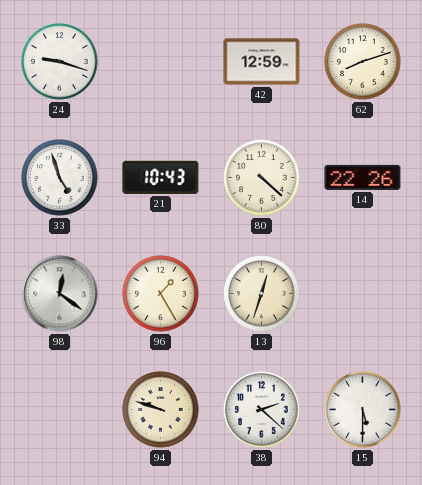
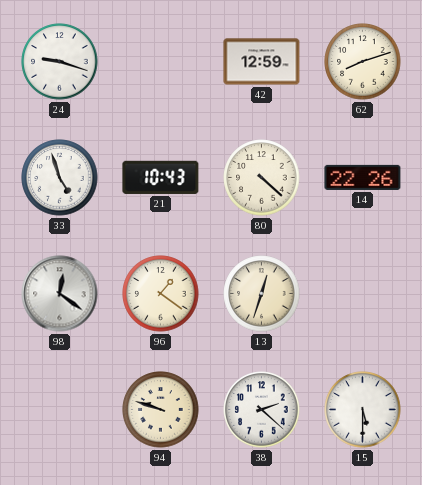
96: 1:25 -> 1:21 (161, 294)
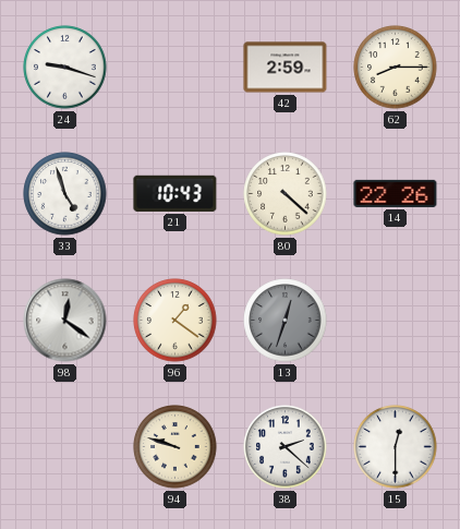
42: 12:59 -> 2:59 (286, 68)
62: 8:12 -> 8:15 (396, 68)
13 dial: cream -> grey (286, 321)
15: 5:30 -> 12:30 (396, 447)
